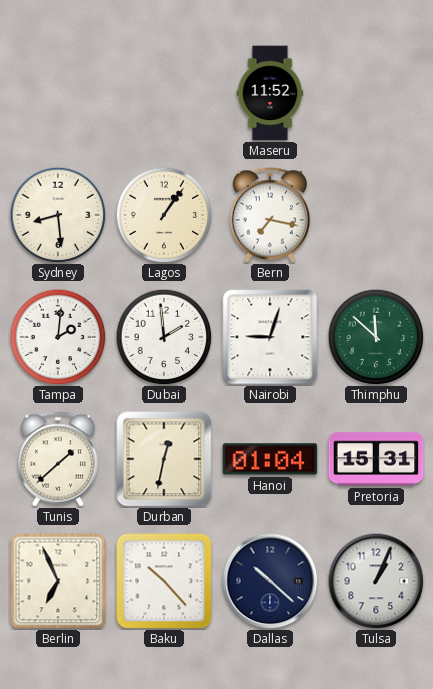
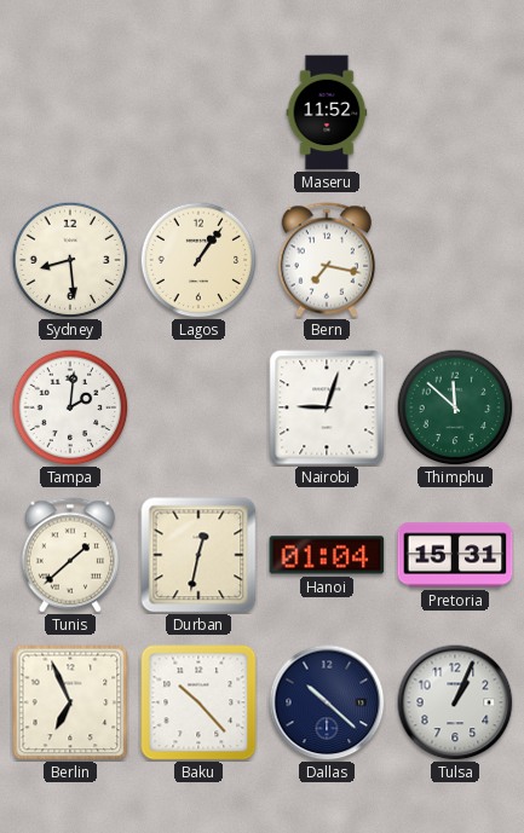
Dubai: 1:59 -> none (164, 337)
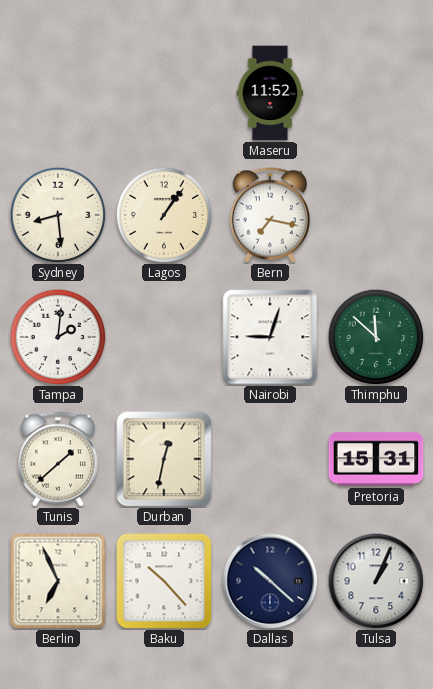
Hanoi: 01:04 -> none (327, 555)
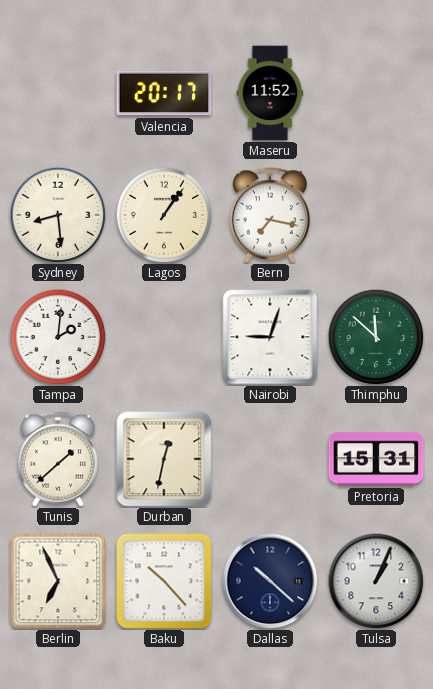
Valencia: none -> 20:17 (164, 93)
